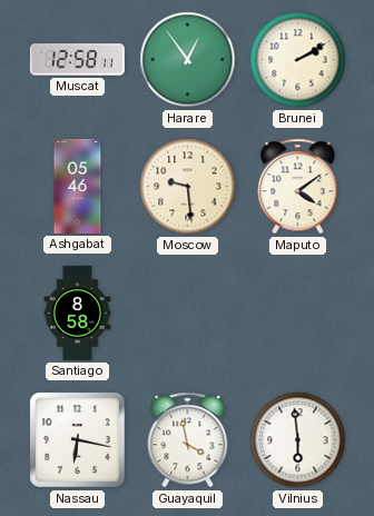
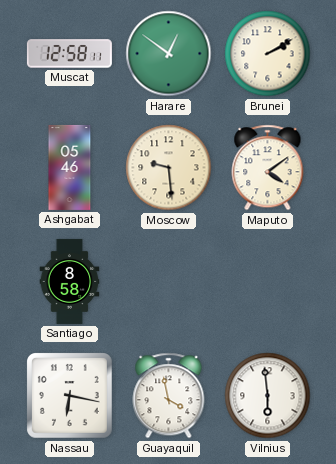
Harare: 12:54 -> 12:51 (169, 54)
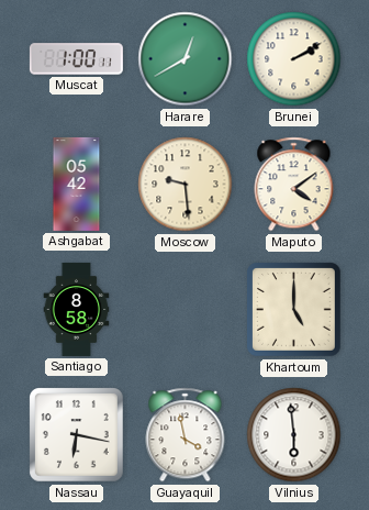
Muscat: 12:58 -> 1:00 (76, 59)
Harare: 12:51 -> 12:40 (186, 59)
Ashgabat: 05:46 -> 05:42 (77, 184)
Khartoum: none -> 5:00 (294, 310)
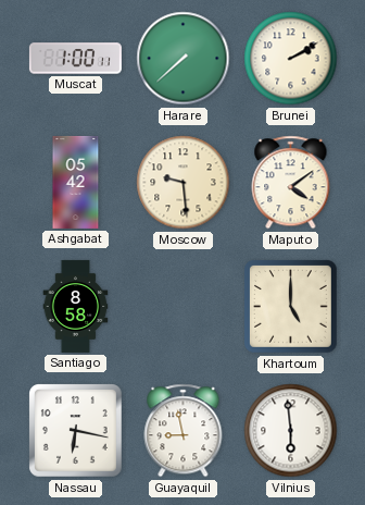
Harare: 12:40 -> 7:38 (184, 59)
Guayaquil: 3:58 -> 8:58 (184, 431)
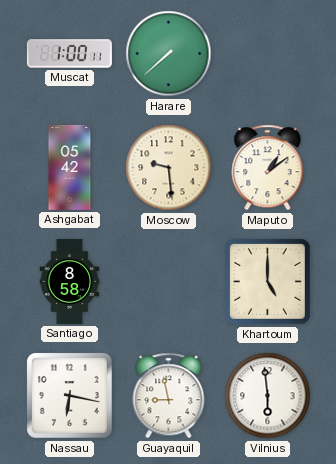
Brunei: 2:10 -> none (291, 59)
Maputo: 4:09 -> 1:09 (268, 168)
